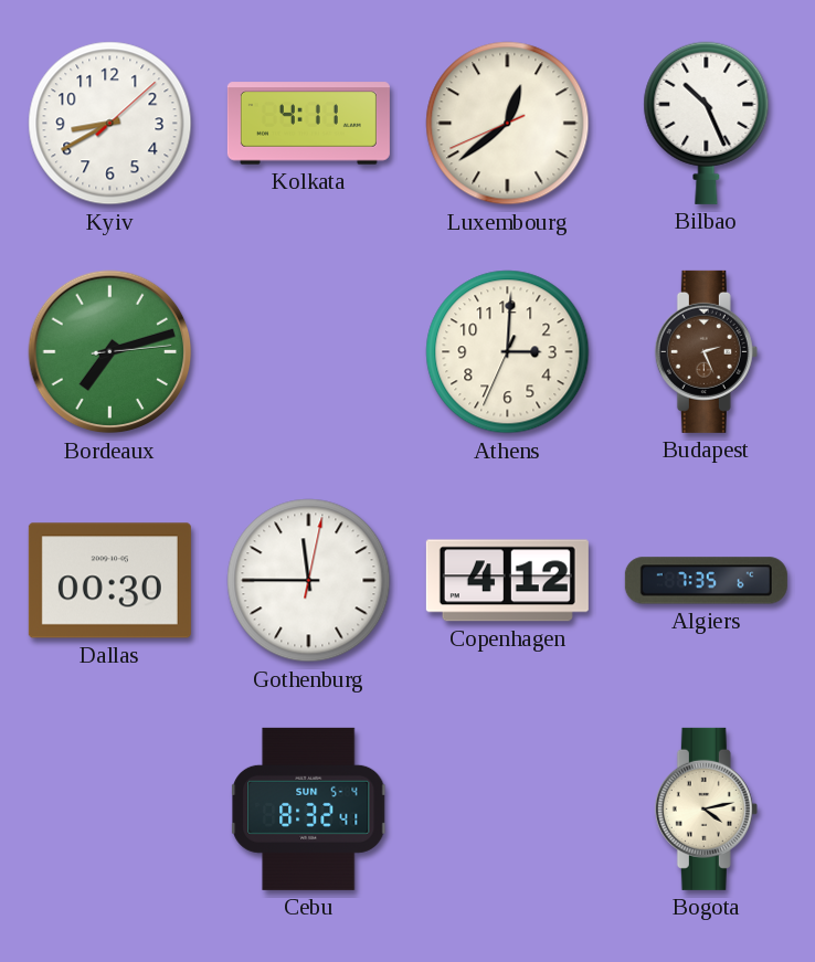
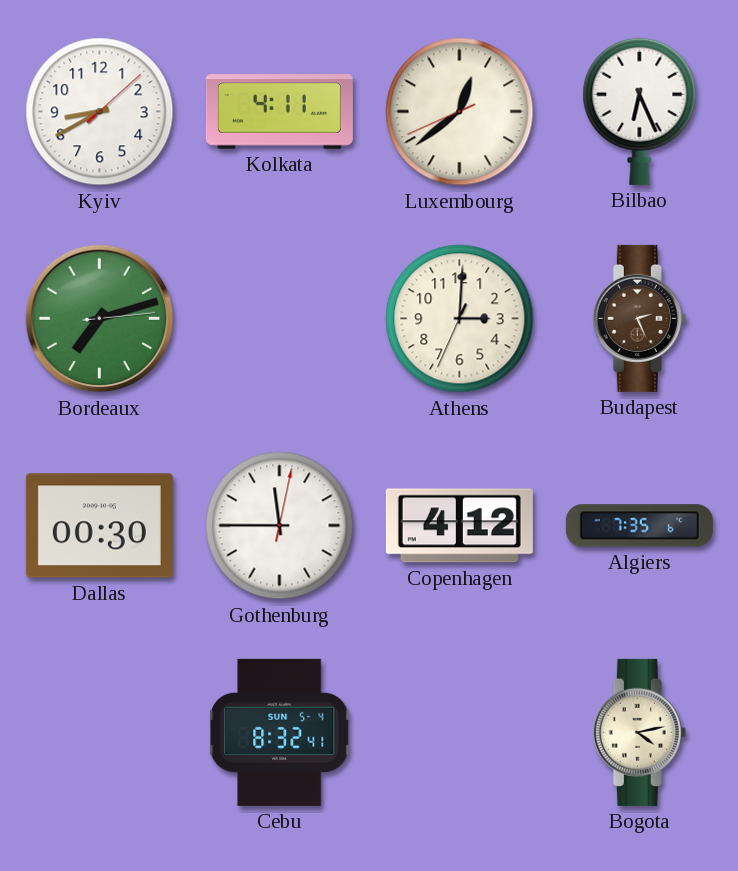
Bilbao: 10:26 -> 6:26 (640, 111)
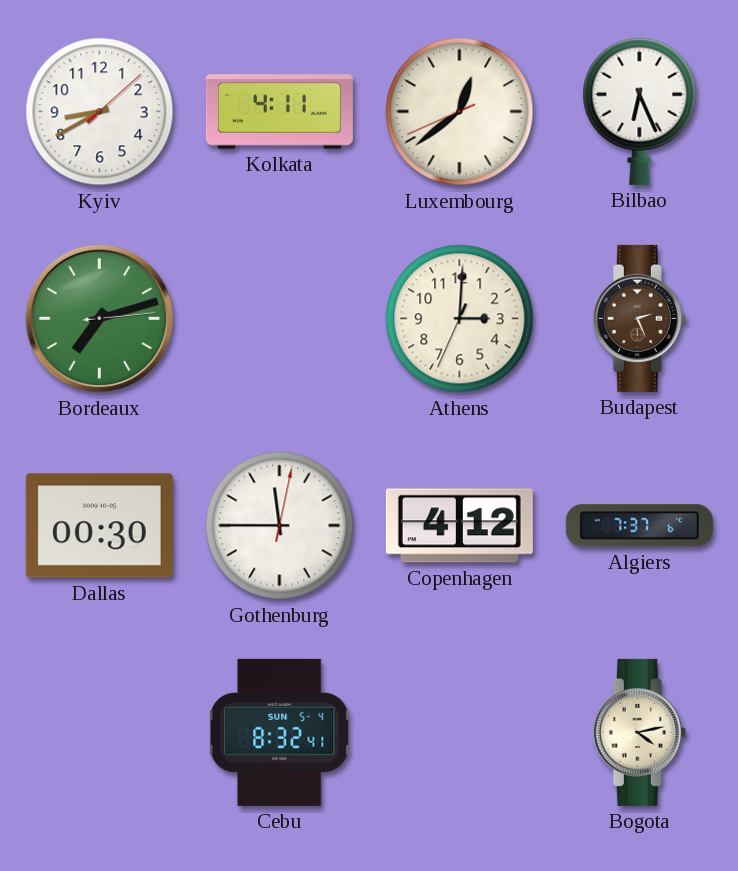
Algiers: 7:35 -> 7:37 (639, 526)
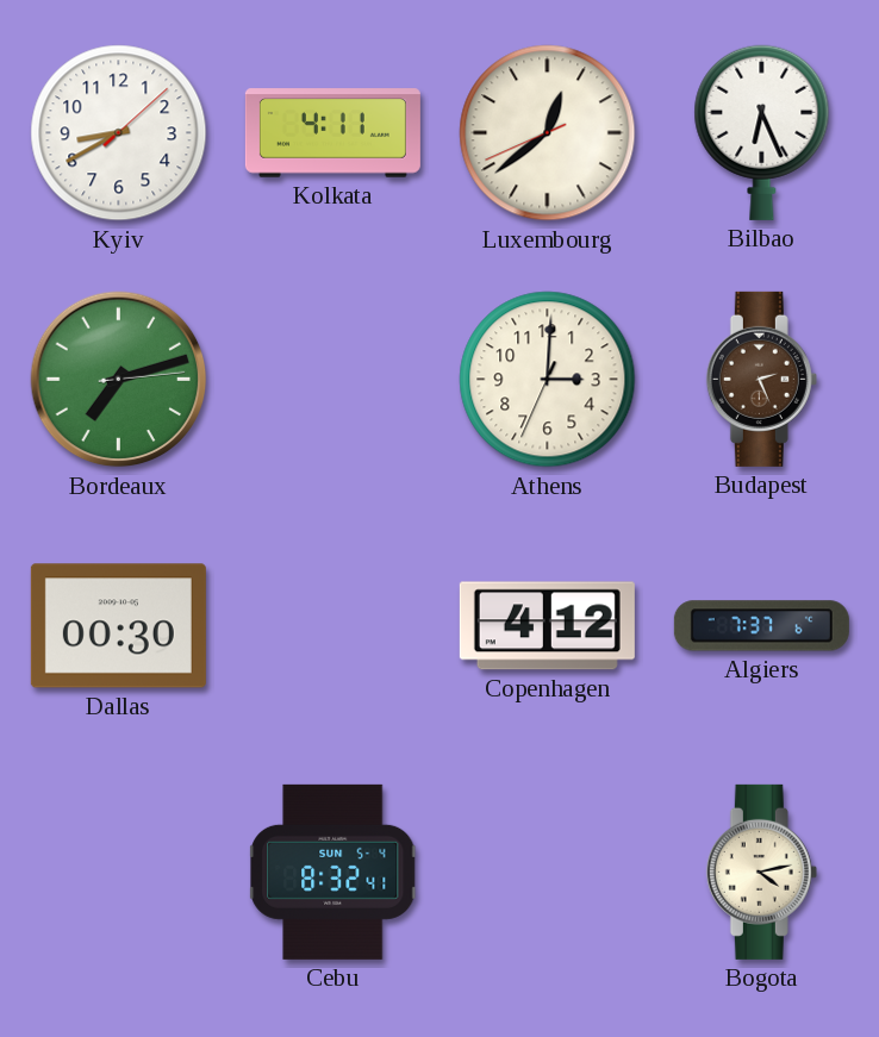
Gothenburg: 11:45 -> none (280, 526)
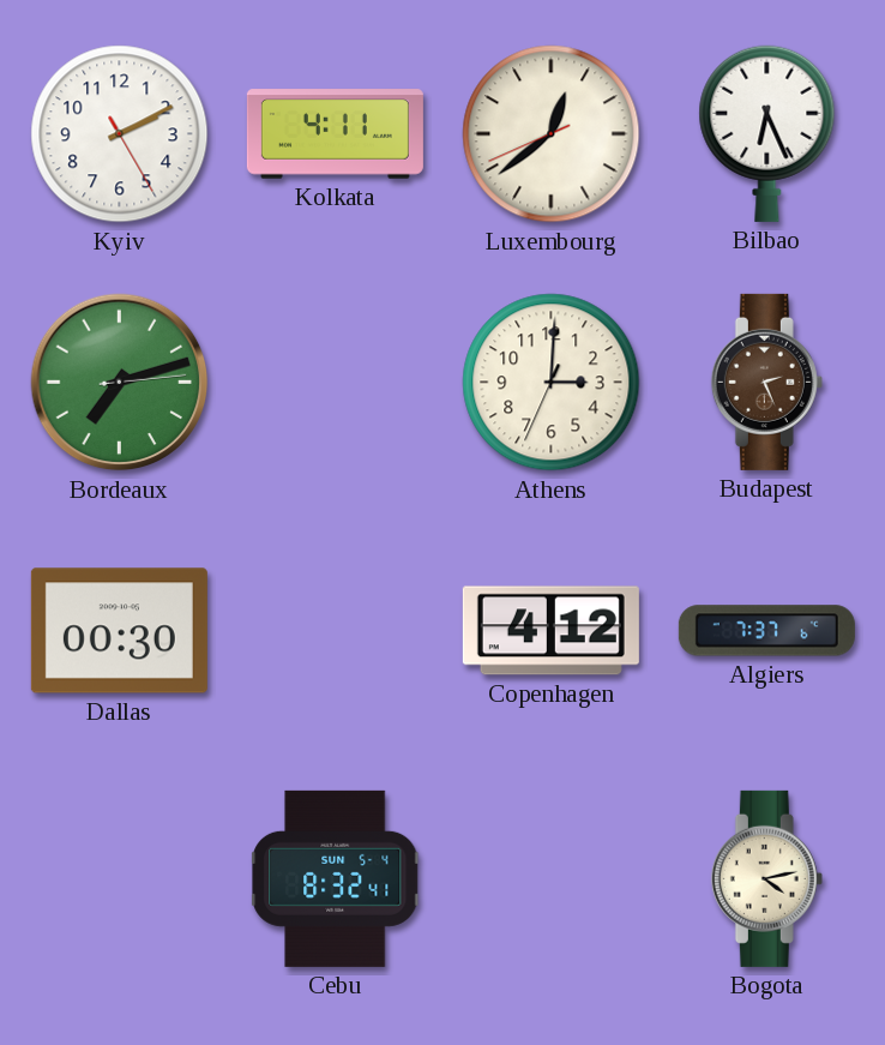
Kyiv: 8:40 -> 2:10 (120, 134)
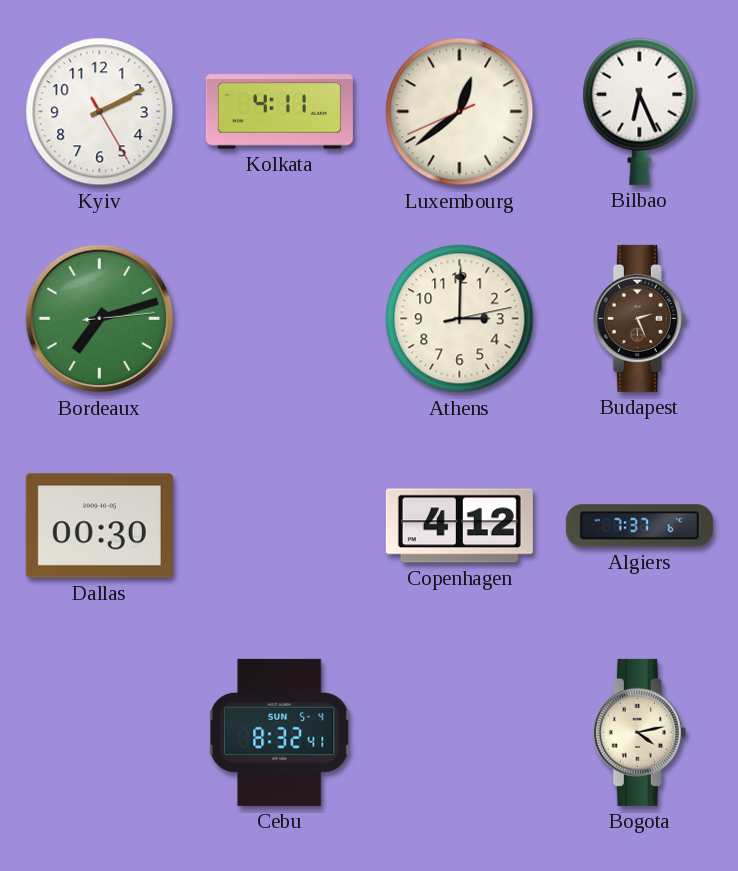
Athens: 3:00:34 -> 3:00:13 (460, 319)
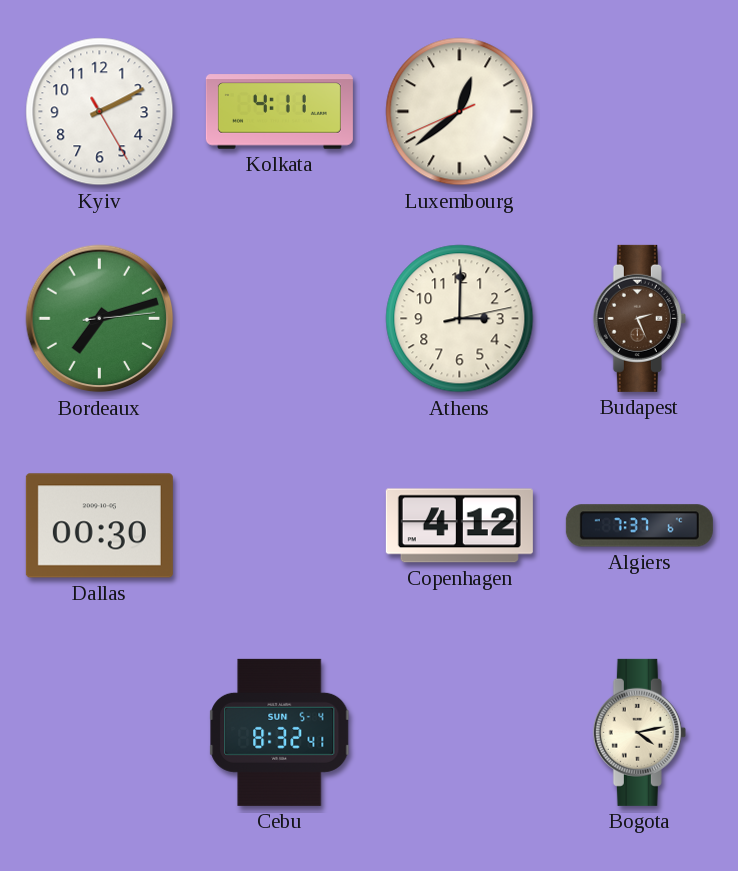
Bilbao: 6:26 -> none (640, 111)
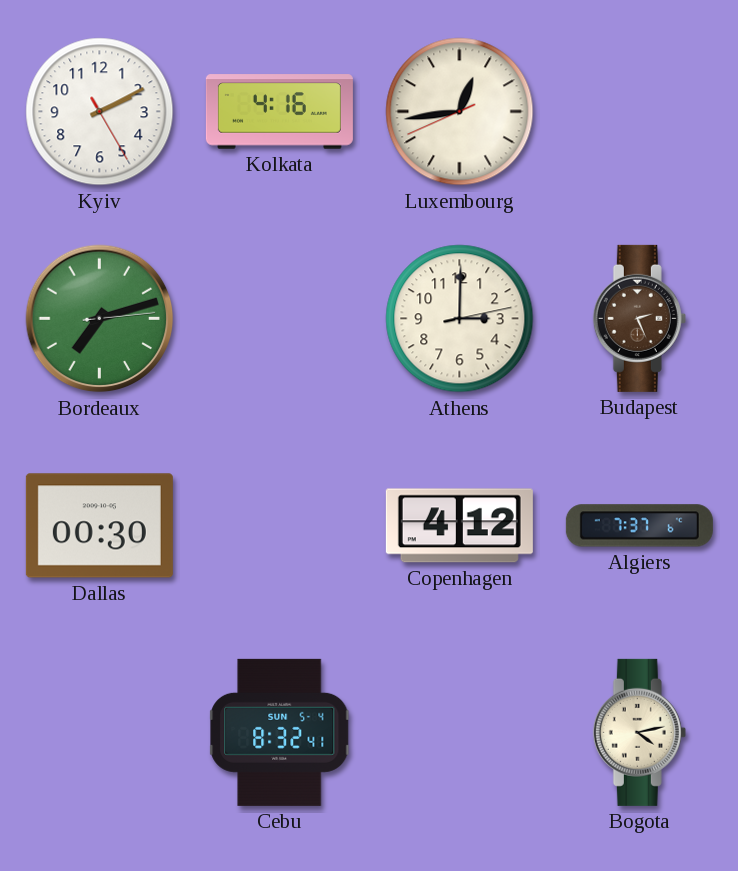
Kolkata: 4:11 -> 4:16 (279, 112)
Luxembourg: 12:38 -> 12:43 (460, 112)
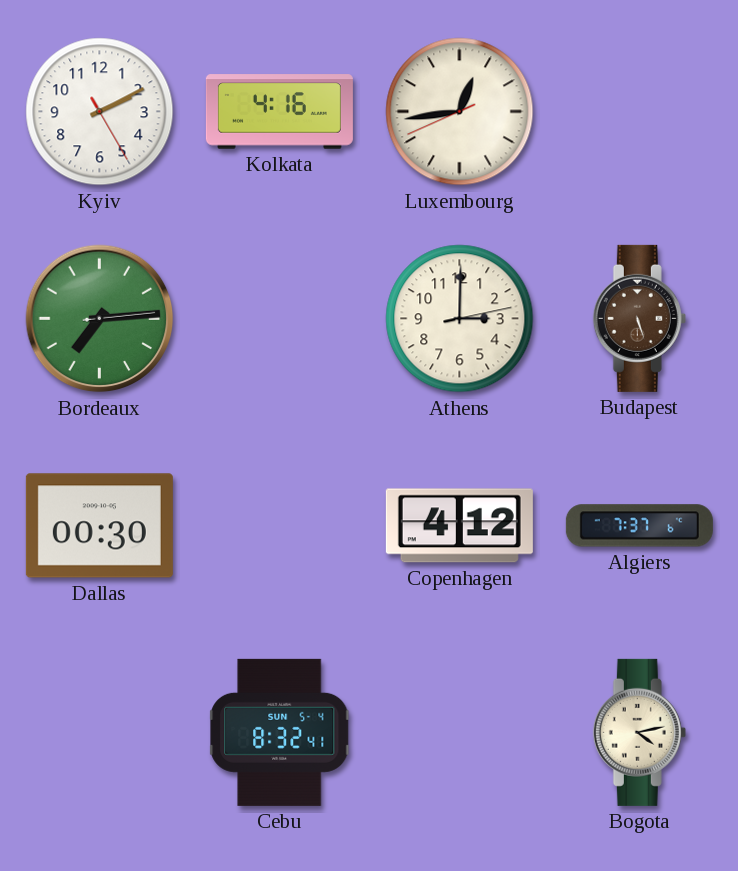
Bordeaux: 7:12 -> 7:14 (100, 319)
Budapest: 2:26 -> 5:27 (639, 318)
